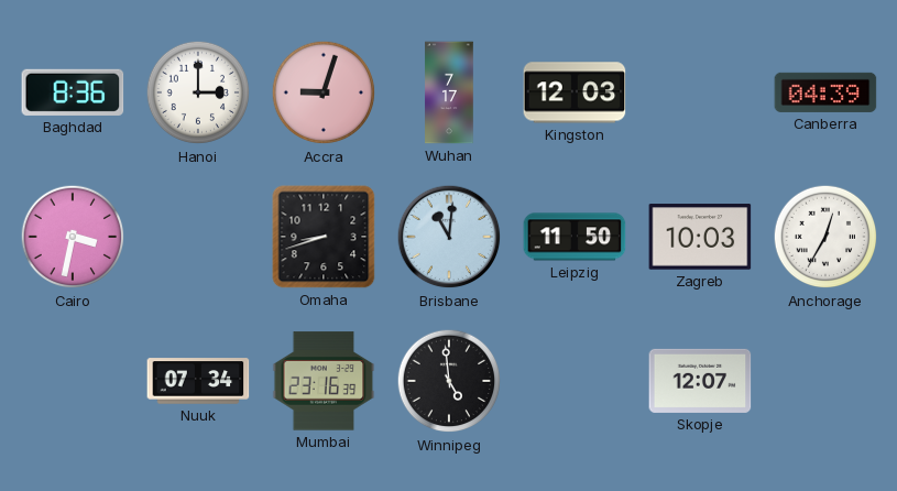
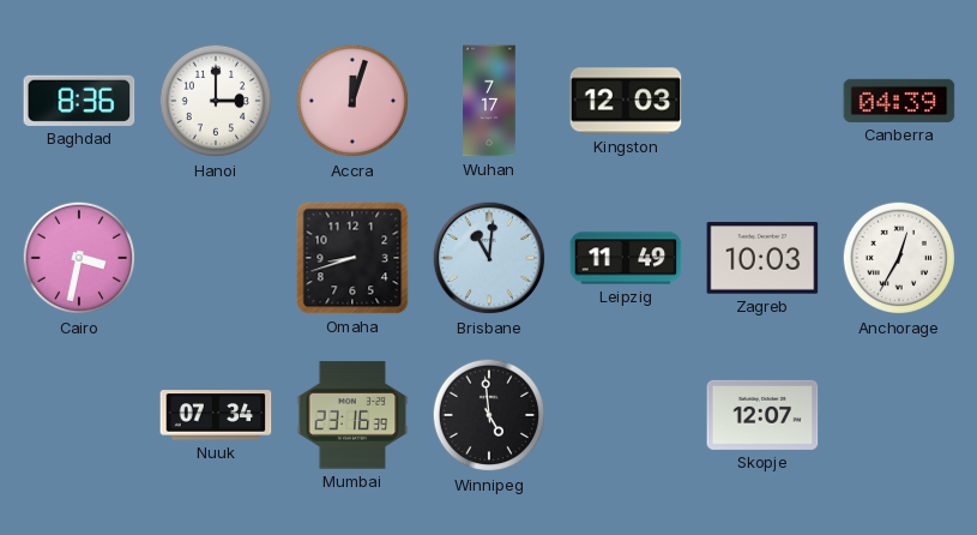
Accra: 9:03 -> 12:03 (352, 101)
Leipzig: 11:50 -> 11:49 (626, 258)
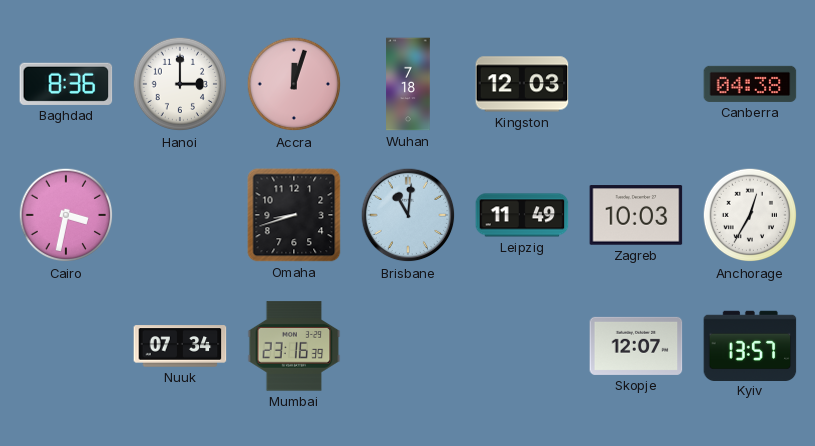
Wuhan: 7:17 -> 7:18 (408, 84)
Canberra: 04:39 -> 04:38 (750, 84)
Winnipeg: 4:59 -> none (489, 415)
Kyiv: none -> 13:57 (750, 345)
